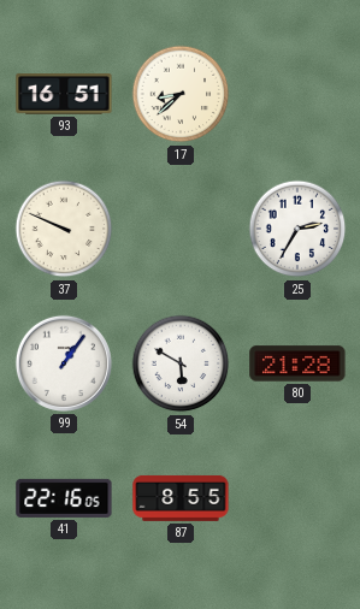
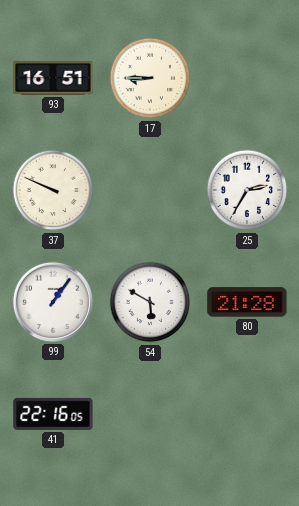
17: 8:38 -> 8:45 (150, 78)
87: 8:55 -> none (181, 498)
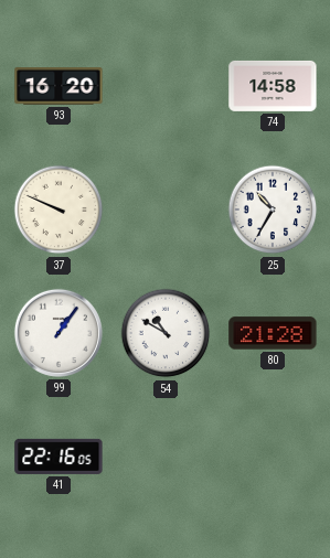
93: 16:51 -> 16:20 (58, 87)
17: 8:45 -> none (150, 78)
74: none -> 14:58 (273, 86)
25: 2:35 -> 10:35 (273, 210)
54: 5:50 -> 10:50 (166, 333)
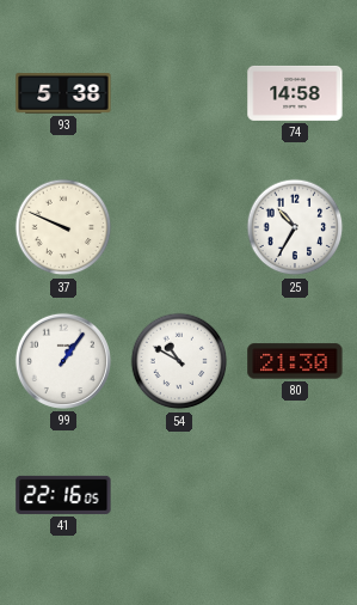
93: 16:20 -> 5:38 (63, 94)
80: 21:28 -> 21:30 (295, 361)
